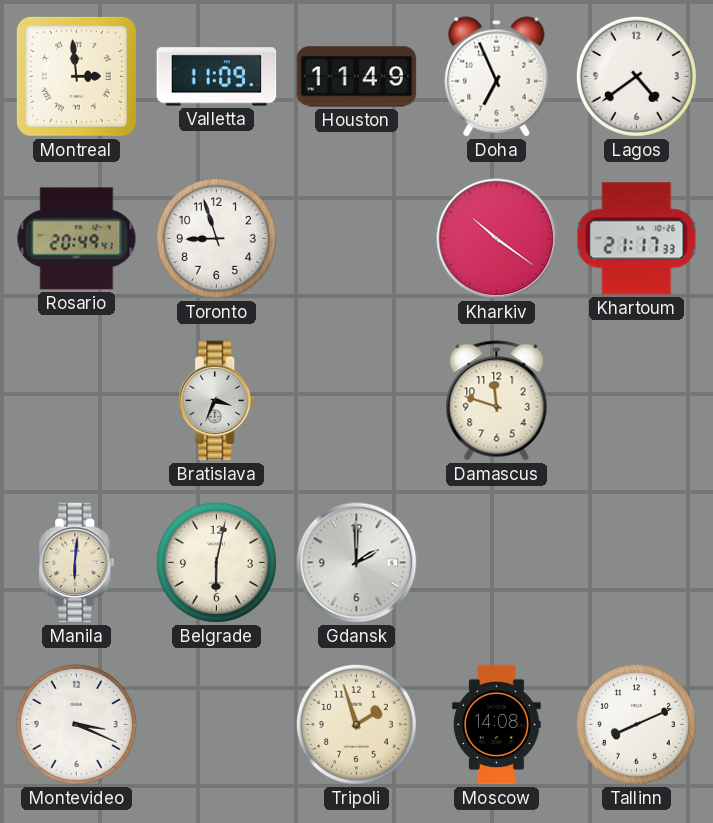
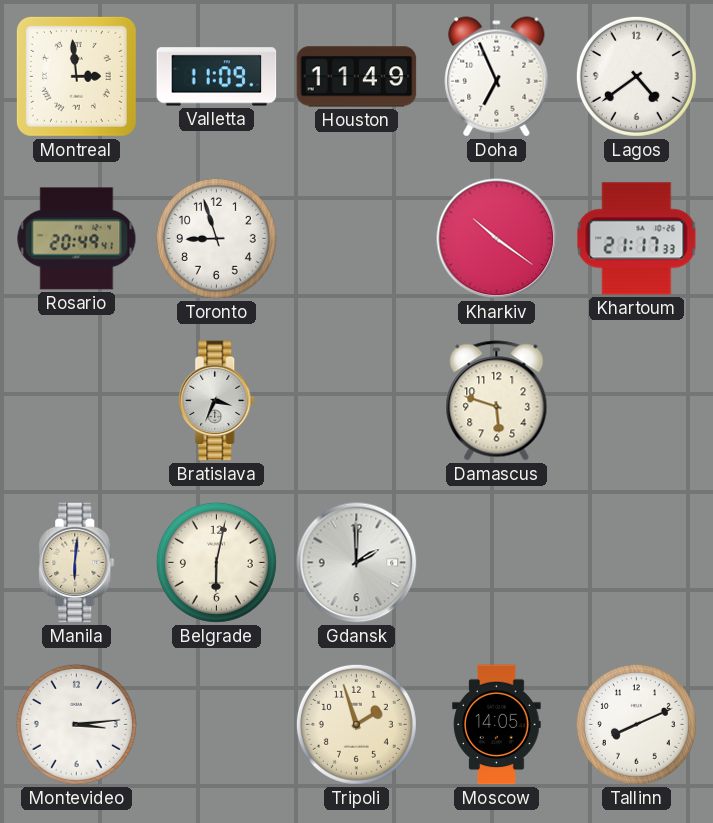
Damascus: 11:48 -> 5:48 (497, 401)
Montevideo: 3:19 -> 3:14 (76, 724)
Moscow: 14:08 -> 14:05 (497, 725)
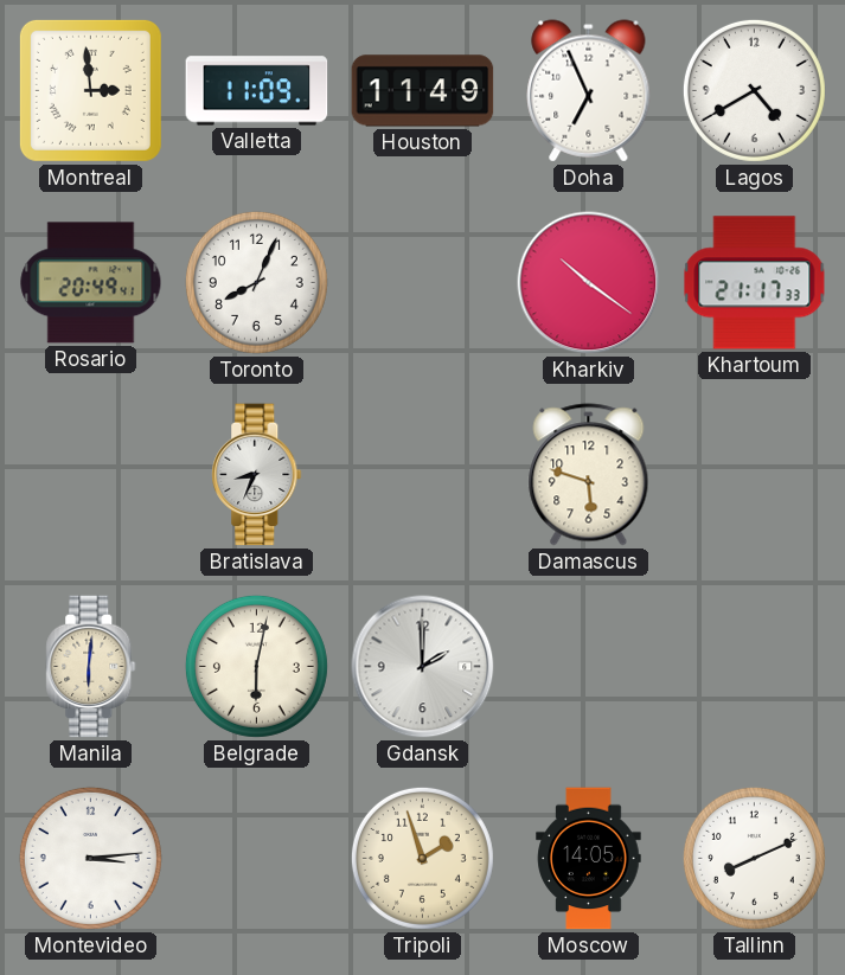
Lagos: 4:39 -> 4:40 (754, 90)
Toronto: 8:57 -> 8:04 (256, 282)
Bratislava: 3:34 -> 8:34 (257, 475)
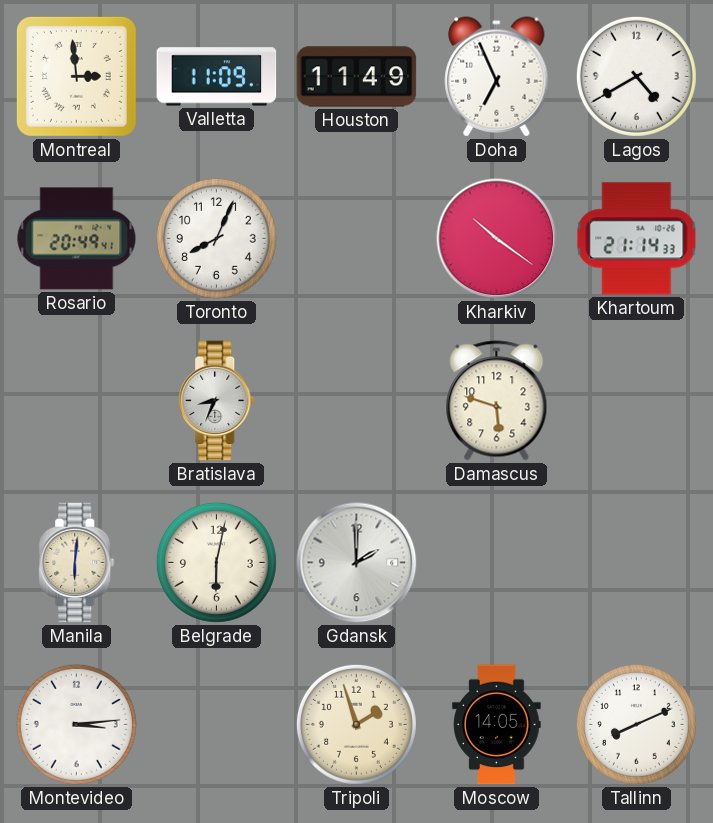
Khartoum: 21:17 -> 21:14 (637, 239)
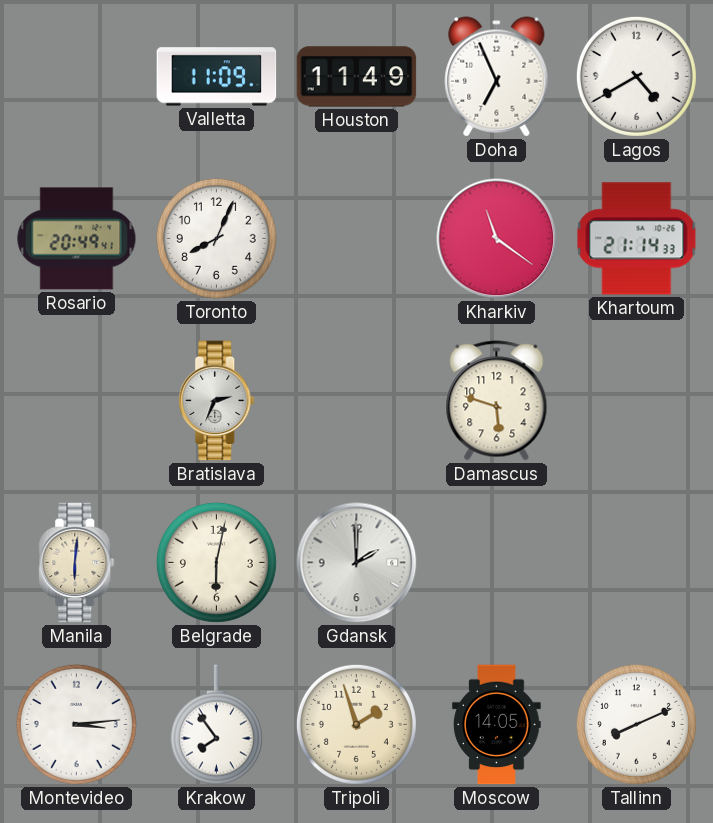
Montreal: 2:59 -> none (76, 76)
Kharkiv: 10:21 -> 11:21 (497, 239)
Bratislava: 8:34 -> 2:34 (217, 401)
Krakow: none -> 7:54 (216, 725)
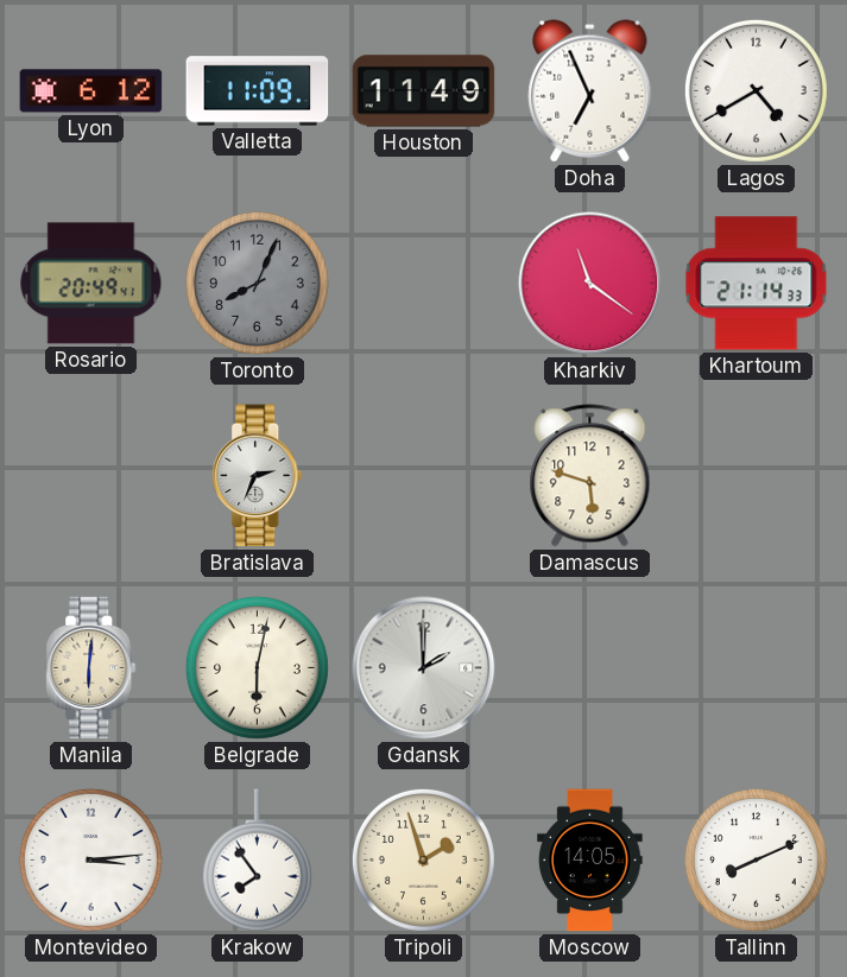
Lyon: none -> 6:12 (91, 91)
Toronto dial: white -> grey (257, 283)
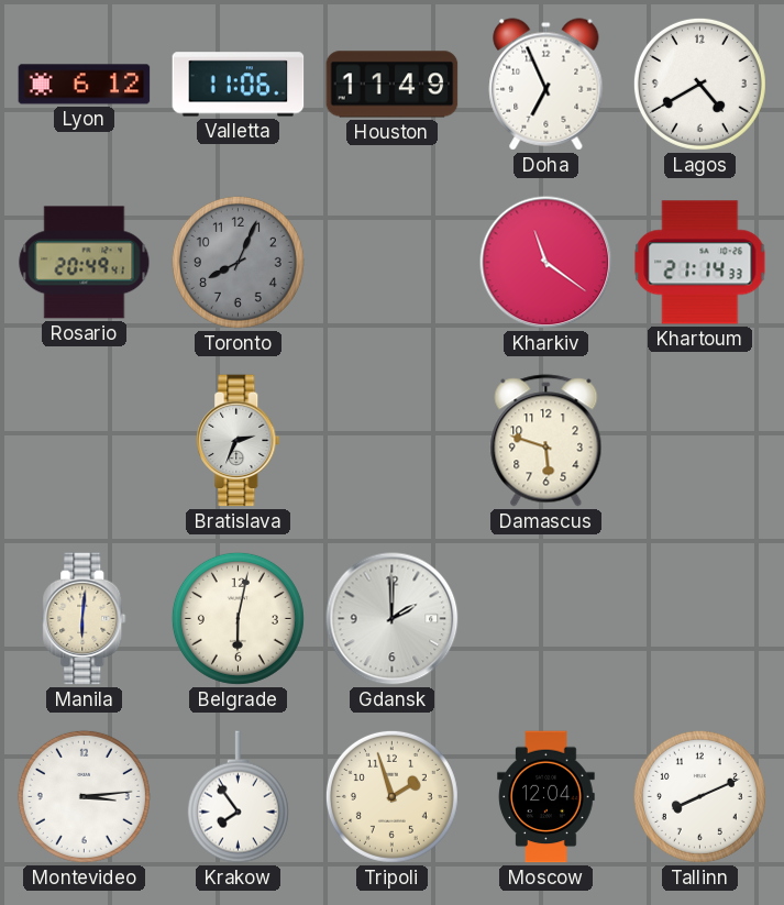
Valletta: 11:09 -> 11:06 (239, 85)
Moscow: 14:05 -> 12:04 (546, 797)
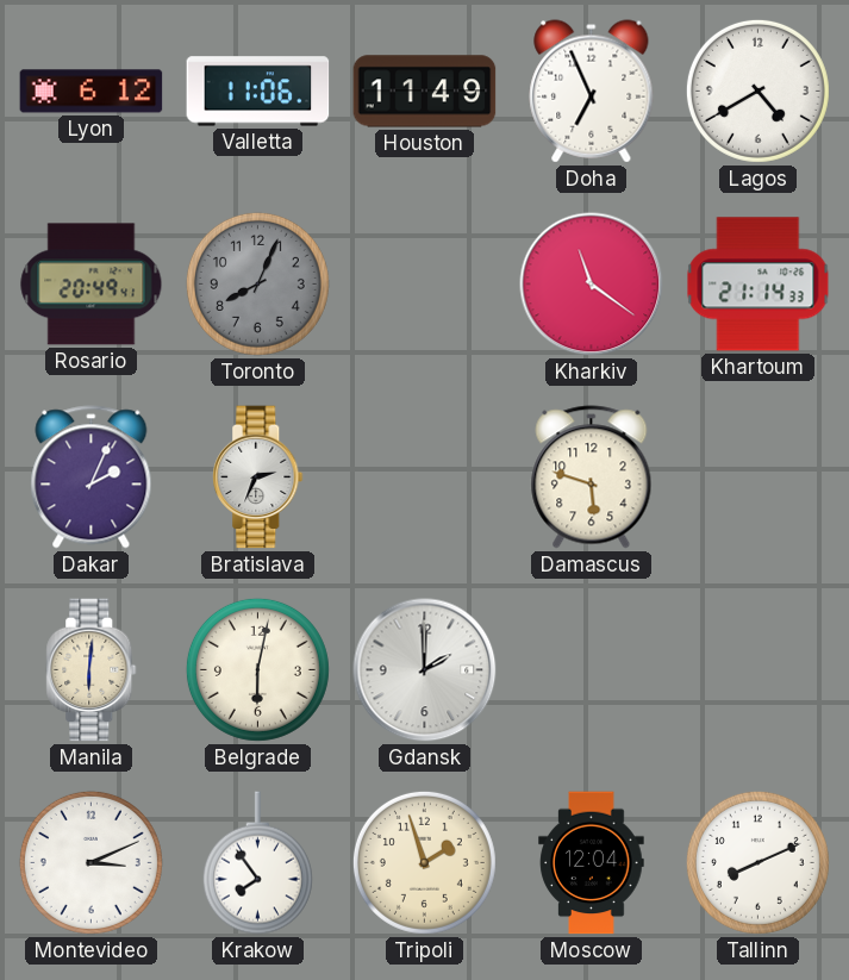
Dakar: none -> 2:04 (92, 477)
Montevideo: 3:14 -> 3:11 (90, 862)
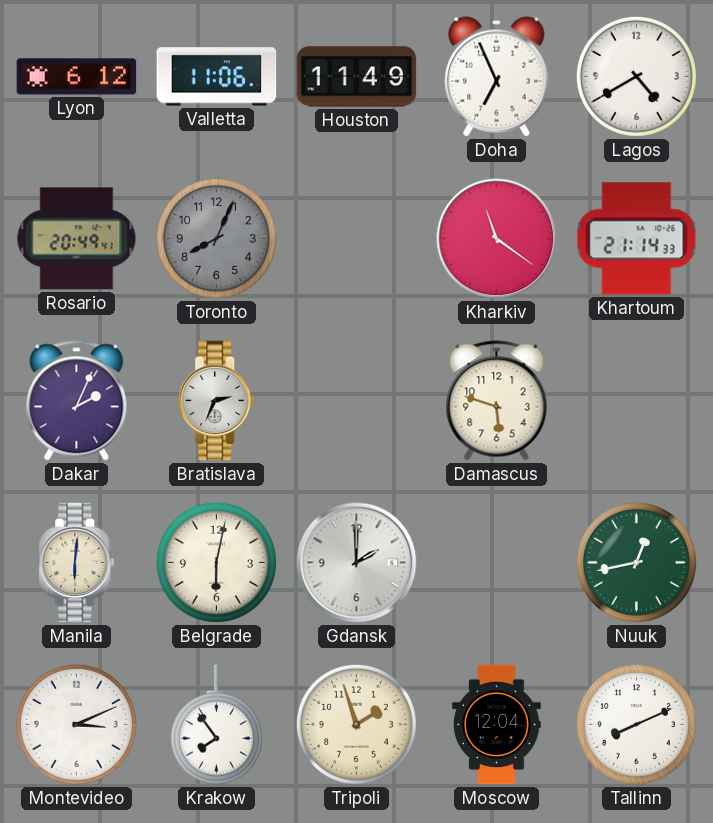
Nuuk: none -> 12:43 (636, 562)
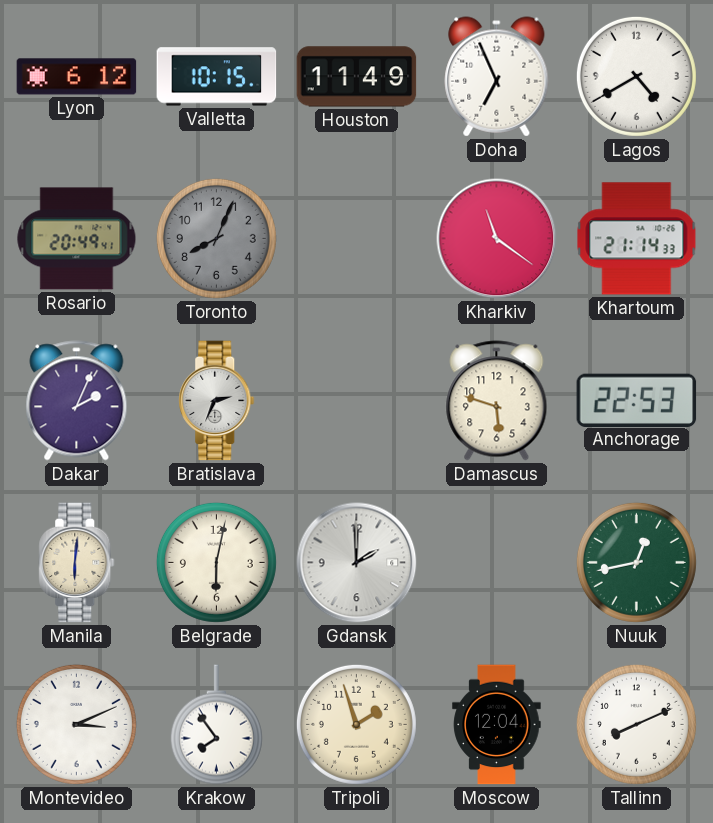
Valletta: 11:06 -> 10:15 (217, 77)
Anchorage: none -> 22:53 (637, 400)
